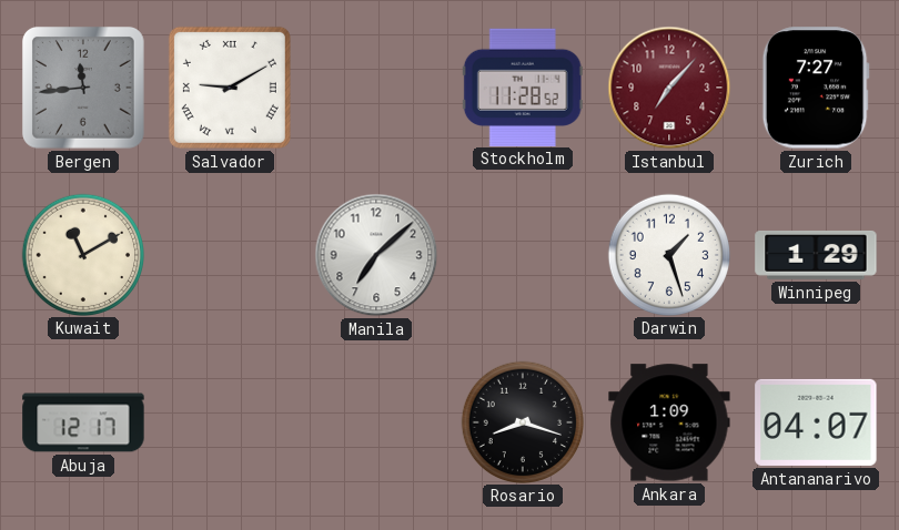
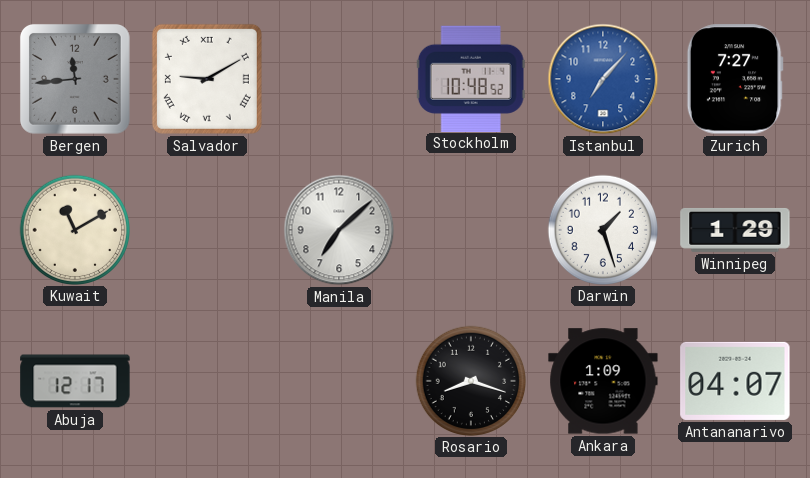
Stockholm: 11:28 -> 10:48 (471, 78)
Istanbul dial: burgundy -> blue (603, 79)
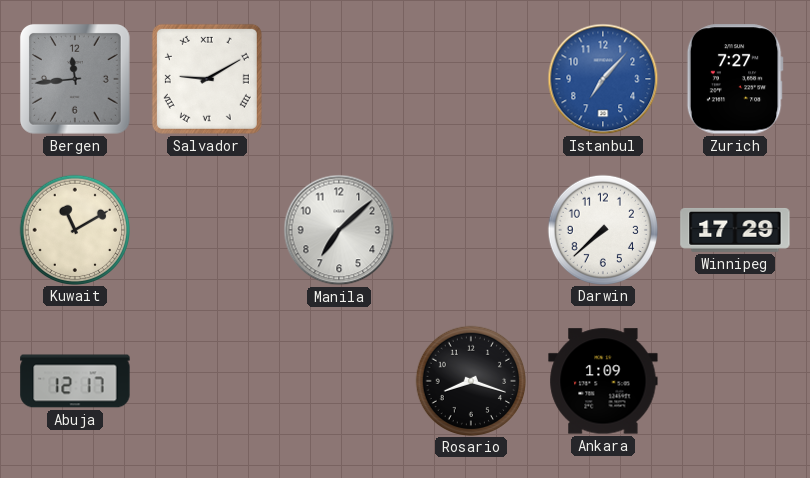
Stockholm: 10:48 -> none (471, 78)
Darwin: 1:27 -> 7:38 (602, 229)
Winnipeg: 1:29 -> 17:29 (735, 230)
Antananarivo: 04:07 -> none (735, 381)
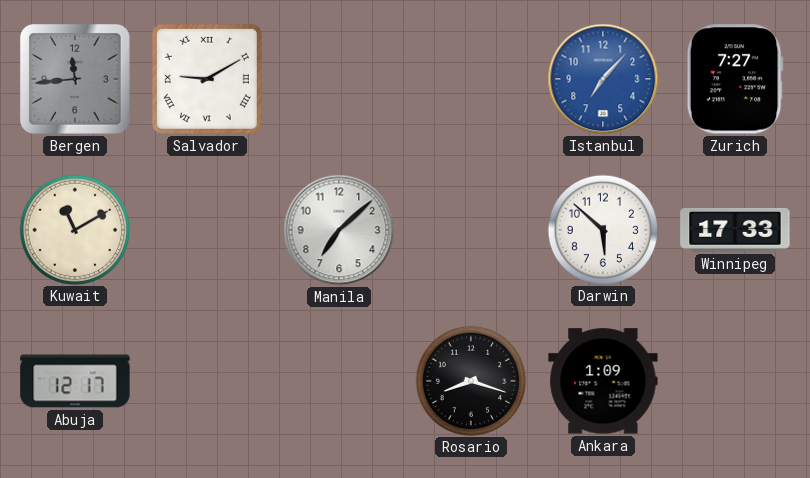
Darwin: 7:38 -> 5:52 (602, 229)
Winnipeg: 17:29 -> 17:33 (735, 230)
